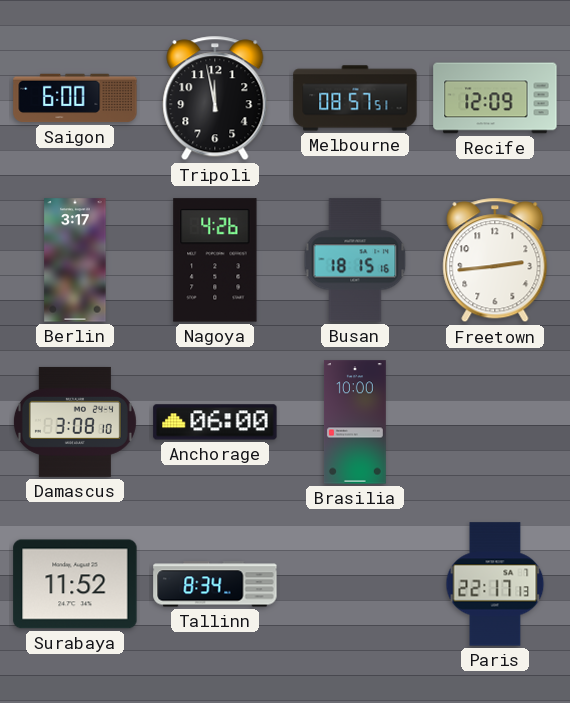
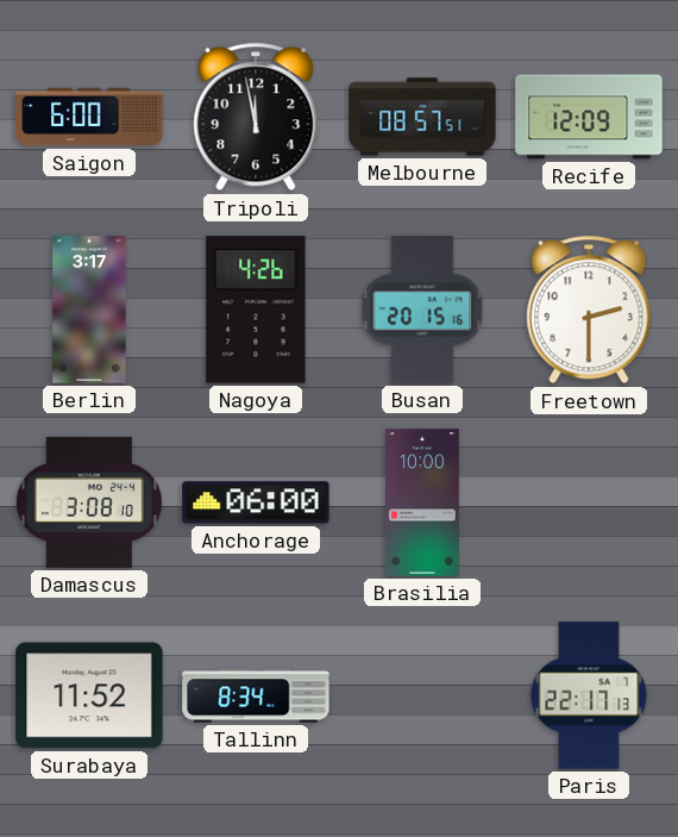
Busan: 18:15 -> 20:15 (422, 310)
Freetown: 2:44 -> 2:30 (589, 310)
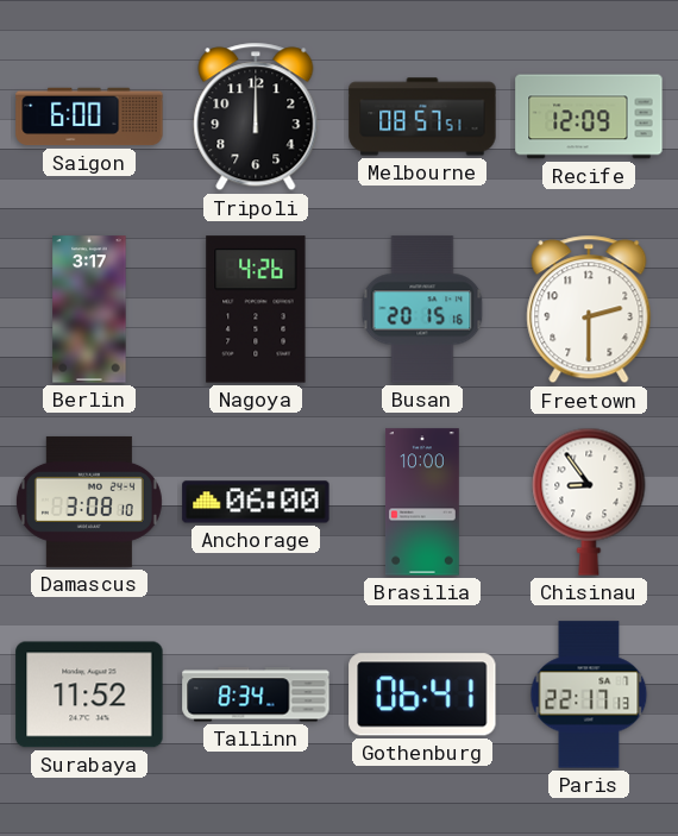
Tripoli: 11:58 -> 12:00 (256, 117)
Chisinau: none -> 8:54 (589, 502)
Gothenburg: none -> 06:41 (422, 694)
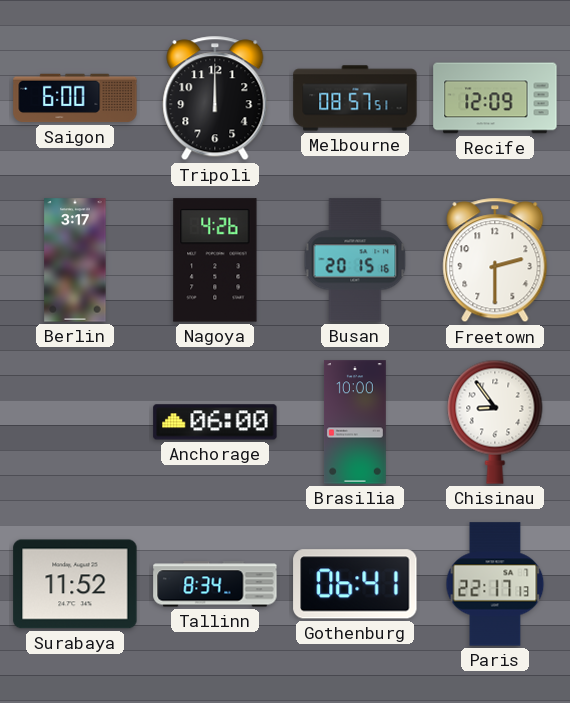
Damascus: 3:08 -> none (89, 502)
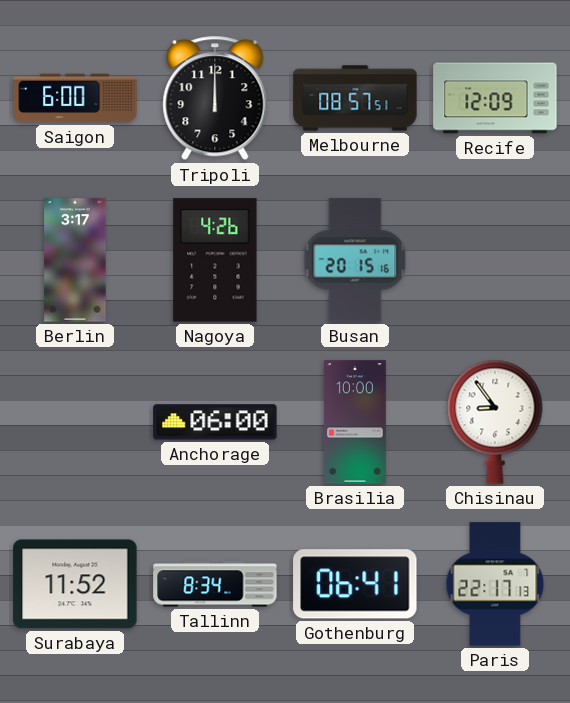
Freetown: 2:30 -> none (495, 260)
